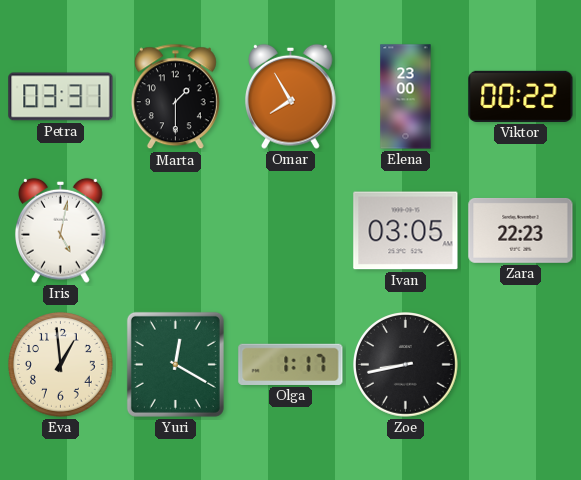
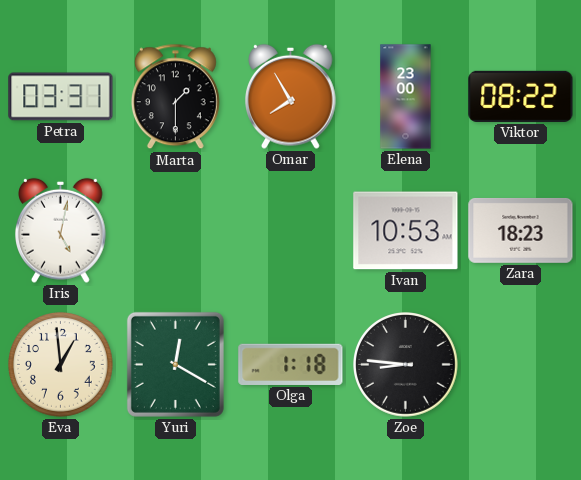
Viktor: 00:22 -> 08:22 (521, 96)
Ivan: 03:05 -> 10:53 (406, 231)
Zara: 22:23 -> 18:23 (521, 230)
Olga: 1:17 -> 1:18 (291, 364)
Zoe: 8:43 -> 8:46 (406, 365)
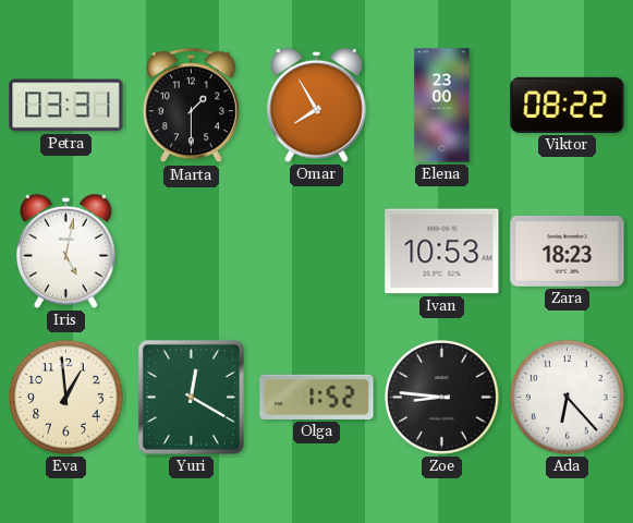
Olga: 1:18 -> 1:52 (317, 397)
Ada: none -> 6:23 (568, 398)
